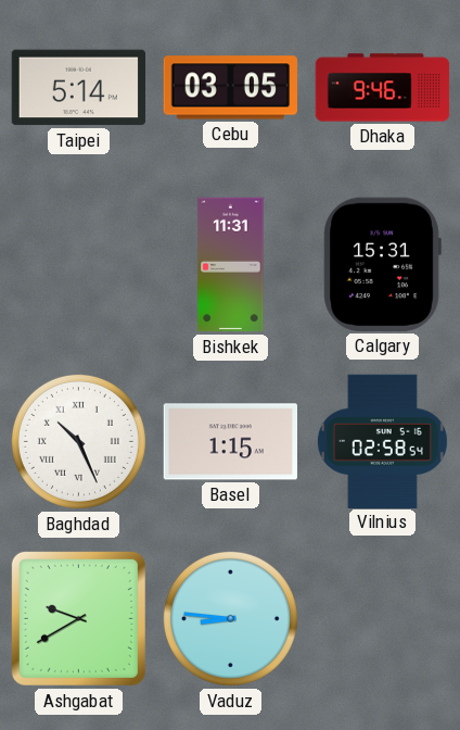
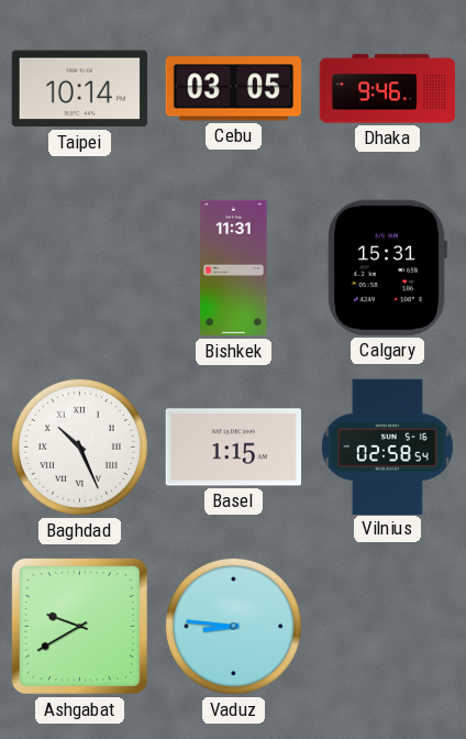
Taipei: 5:14 -> 10:14 (79, 89)
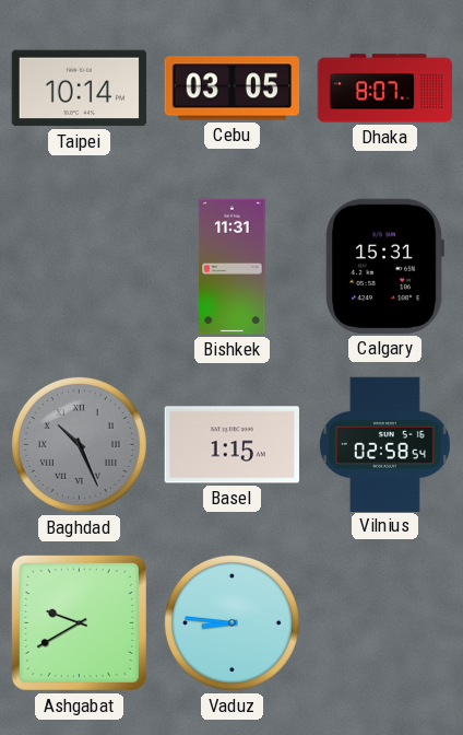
Dhaka: 9:46 -> 8:07 (385, 89)
Baghdad dial: white -> grey (79, 444)
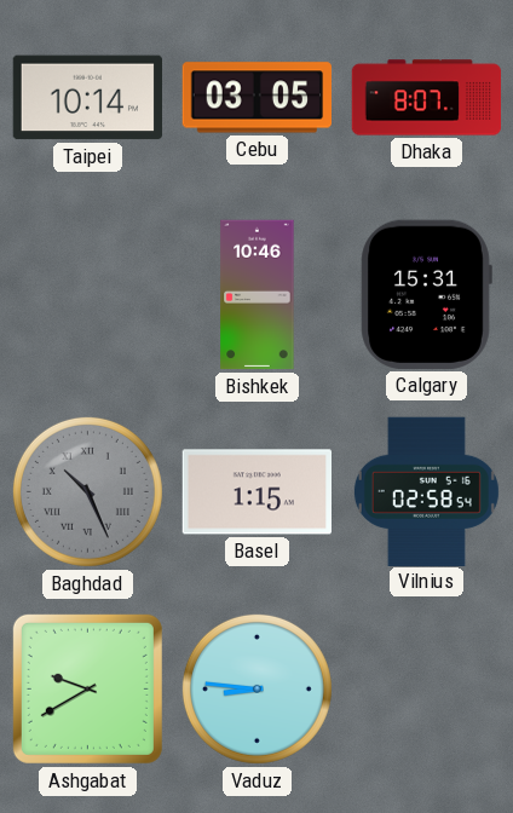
Bishkek: 11:31 -> 10:46 (258, 295)
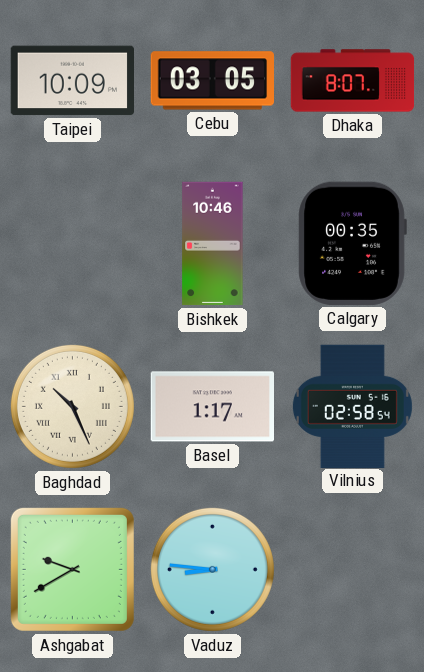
Taipei: 10:14 -> 10:09 (72, 81)
Calgary: 15:31 -> 00:35 (352, 243)
Baghdad dial: grey -> cream (72, 406)
Basel: 1:15 -> 1:17 (212, 407)
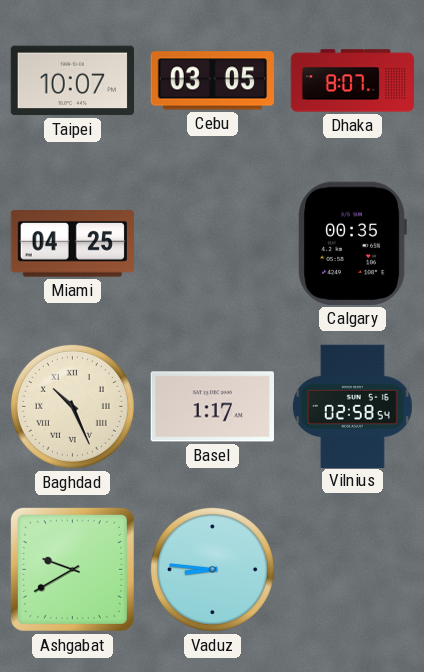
Taipei: 10:09 -> 10:07 (72, 81)
Miami: none -> 04:25 (72, 244)
Bishkek: 10:46 -> none (213, 244)
